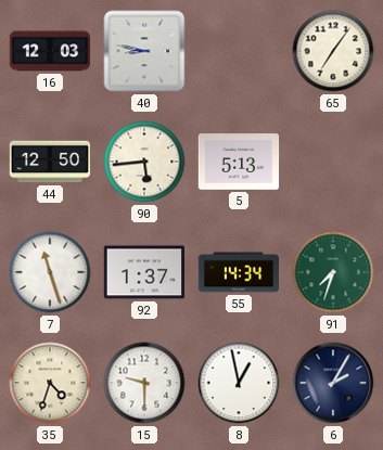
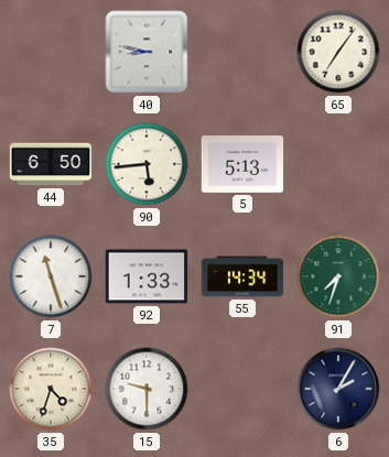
16: 12:03 -> none (50, 51)
44: 12:50 -> 6:50 (51, 164)
92: 1:37 -> 1:33 (147, 276)
8: 12:58 -> none (239, 383)
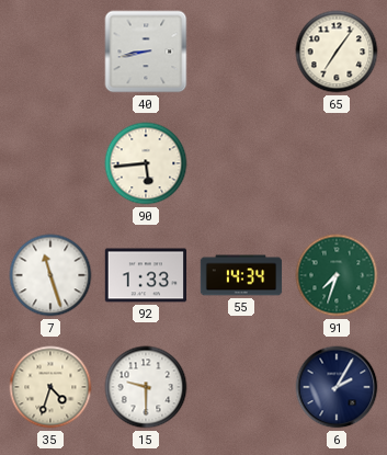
40: 8:47 -> 8:43 (146, 52)
44: 6:50 -> none (51, 164)
5: 5:13 -> none (242, 164)
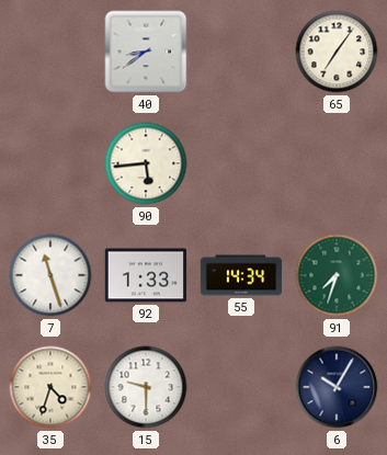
40: 8:43 -> 8:39 (146, 52)
6: 2:05 -> 10:05 (337, 387)
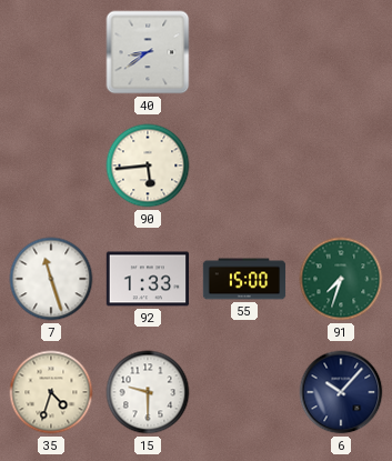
65: 7:06 -> none (337, 52)
55: 14:34 -> 15:00 (244, 279)
6: 10:05 -> 10:07 (341, 392)
